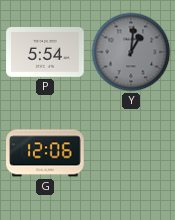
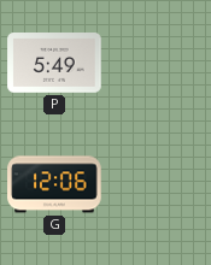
P: 5:54 -> 5:49 (54, 64)
Y: 1:01 -> none (131, 52)
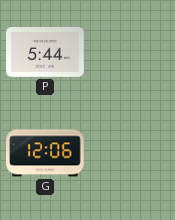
P: 5:49 -> 5:44 (45, 53)
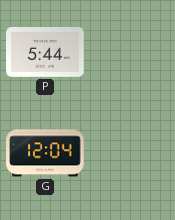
G: 12:06 -> 12:04 (45, 153)
